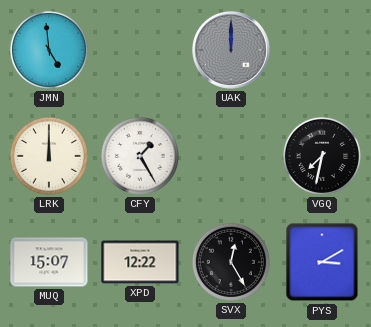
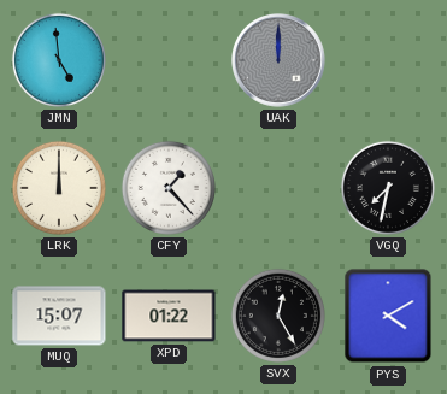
CFY: 1:25 -> 1:23 (169, 188)
XPD: 12:22 -> 01:22 (169, 316)
PYS: 3:10 -> 4:10 (388, 316)
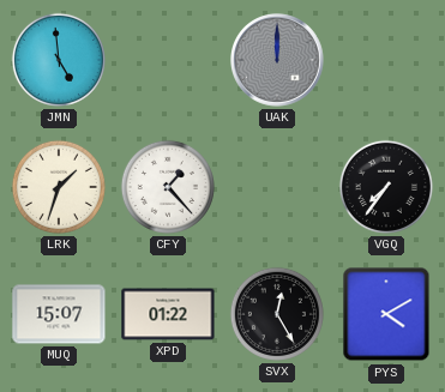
LRK: 12:00 -> 1:33 (59, 187)
VGQ: 7:32 -> 7:36 (386, 187)
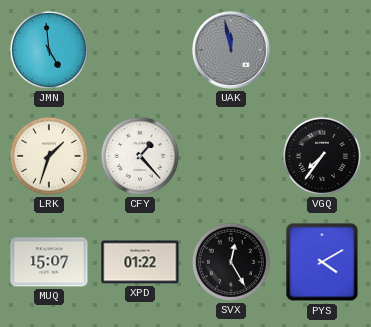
UAK: 12:00 -> 11:58 (232, 51)
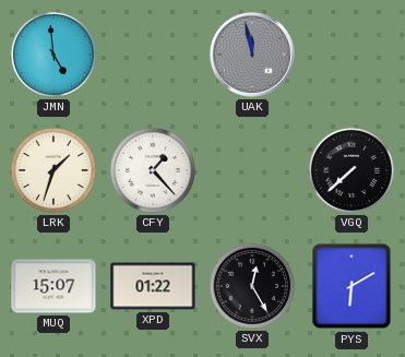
VGQ: 7:36 -> 7:38 (352, 170)
PYS: 4:10 -> 6:10 (352, 286)
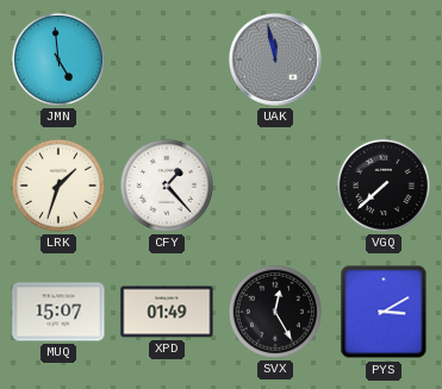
XPD: 01:22 -> 01:49 (167, 312)
PYS: 6:10 -> 3:10 (384, 312)
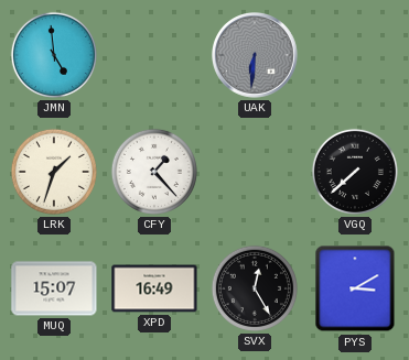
UAK: 11:58 -> 6:31 (256, 56)
XPD: 01:49 -> 16:49 (154, 288)
